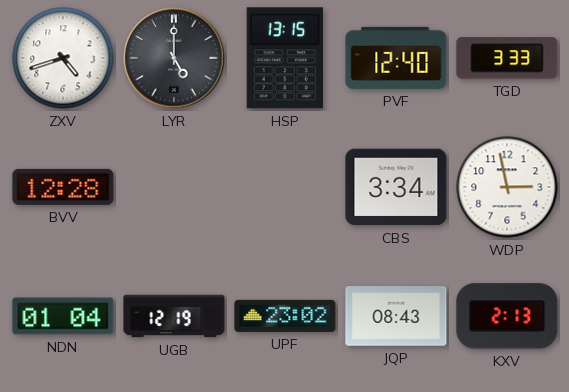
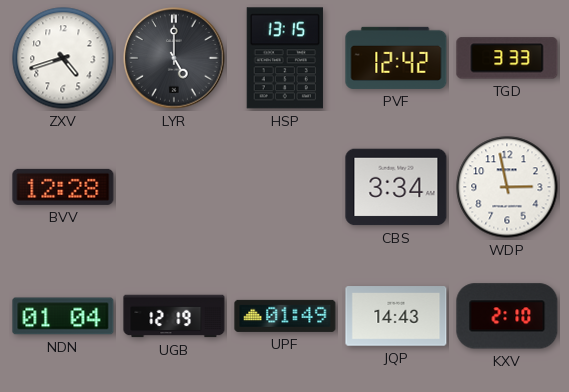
PVF: 12:40 -> 12:42 (396, 58)
UPF: 23:02 -> 01:49 (285, 316)
JQP: 08:43 -> 14:43 (396, 316)
KXV: 2:13 -> 2:10 (507, 316)
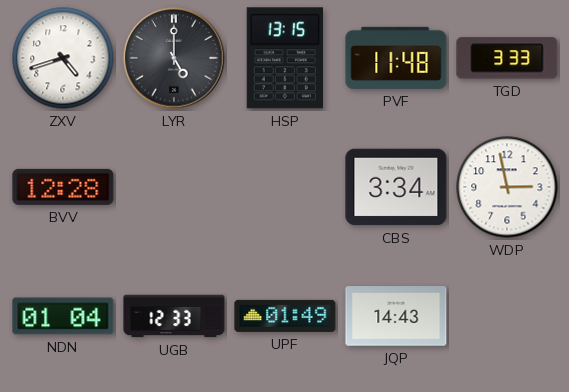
PVF: 12:42 -> 11:48 (396, 58)
UGB: 12:19 -> 12:33 (174, 316)
KXV: 2:10 -> none (507, 316)
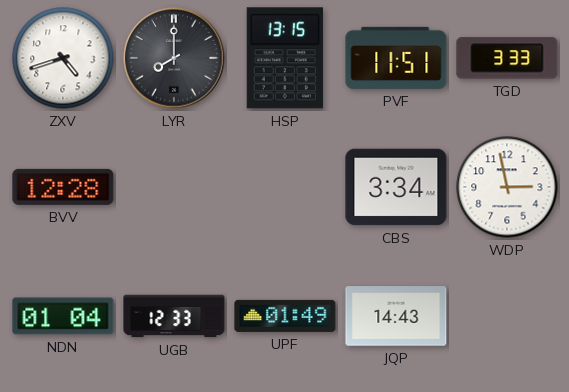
LYR: 5:00 -> 8:00 (174, 58)
PVF: 11:48 -> 11:51 (396, 58)
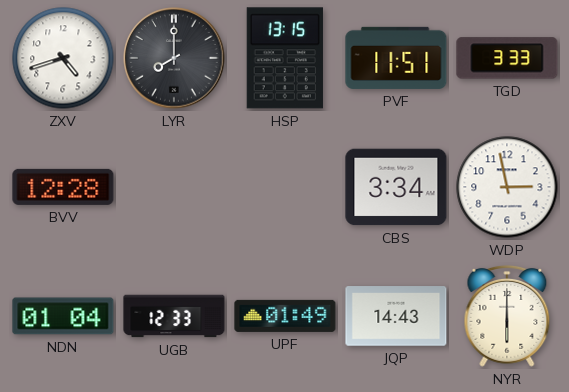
NYR: none -> 6:00 (507, 317)
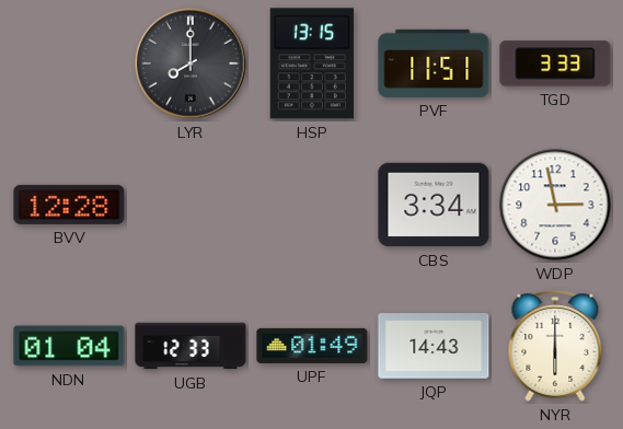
ZXV: 4:42 -> none (63, 58)
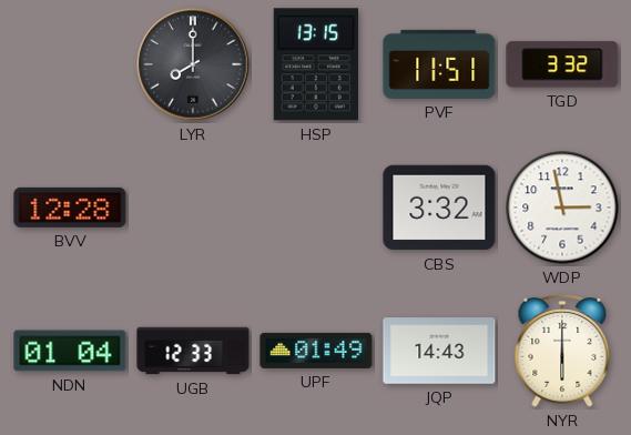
TGD: 3:33 -> 3:32 (562, 64)
CBS: 3:34 -> 3:32 (439, 208)
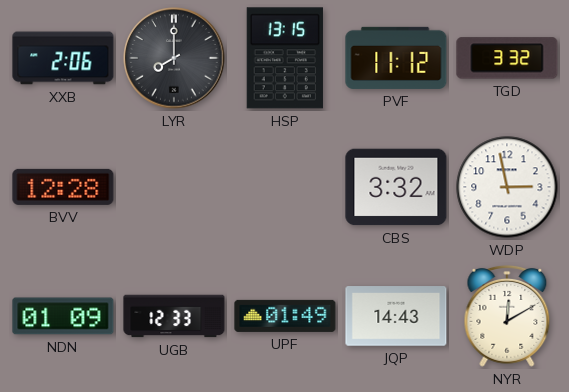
XXB: none -> 2:06 (63, 58)
PVF: 11:51 -> 11:12 (396, 58)
NDN: 01:04 -> 01:09 (63, 316)
NYR: 6:00 -> 12:10 (507, 317)
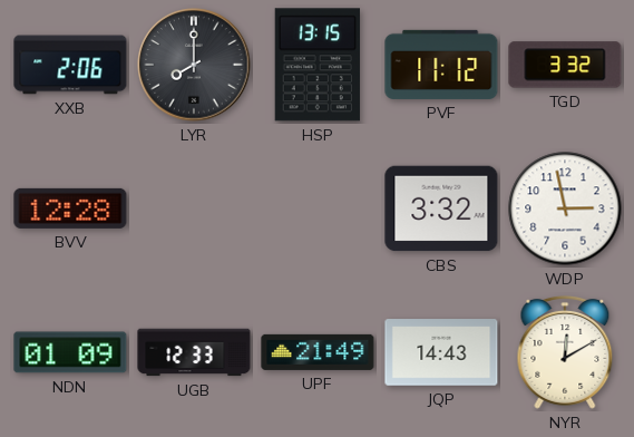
UPF: 01:49 -> 21:49 (318, 352)
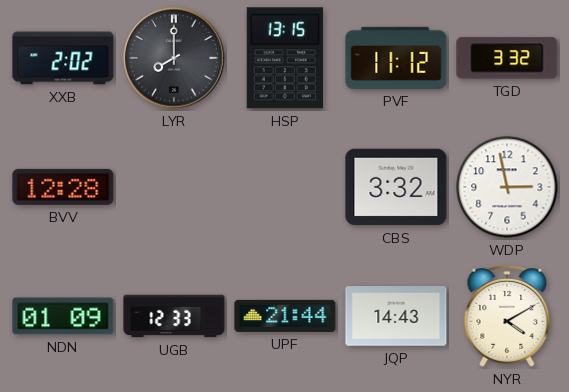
XXB: 2:06 -> 2:02 (63, 58)
UPF: 21:49 -> 21:44 (285, 316)
NYR: 12:10 -> 4:10 (507, 317)
